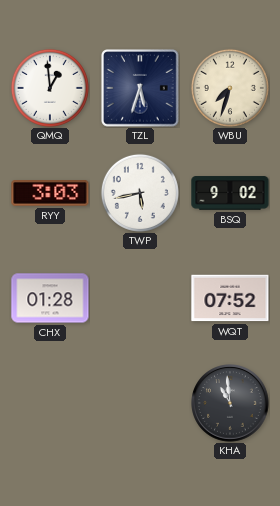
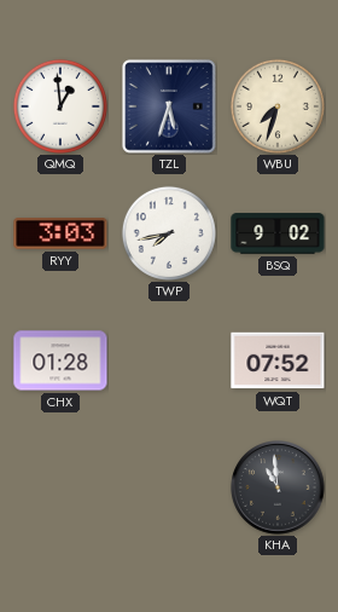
TWP: 5:43 -> 7:43 (169, 233)
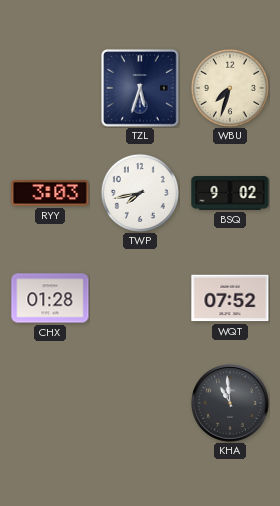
QMQ: 12:59 -> none (60, 106)
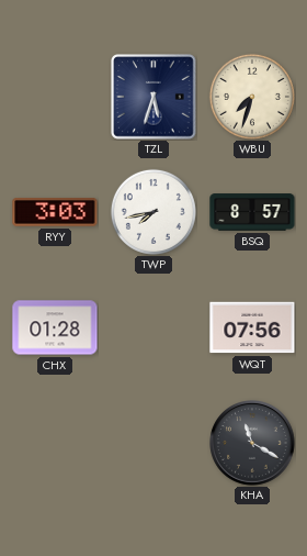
BSQ: 9:02 -> 8:57 (252, 212)
WQT: 07:52 -> 07:56 (252, 327)
KHA: 10:59 -> 11:20 (252, 443)
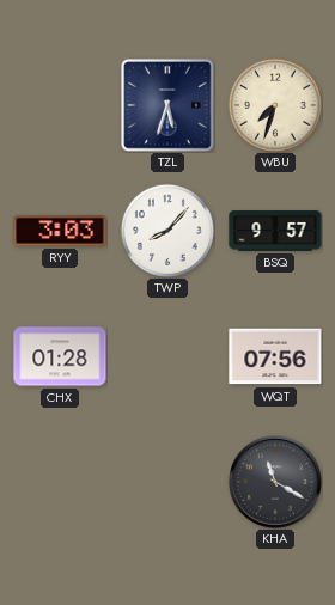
TWP: 7:43 -> 8:07 (167, 231)
BSQ: 8:57 -> 9:57 (275, 231)
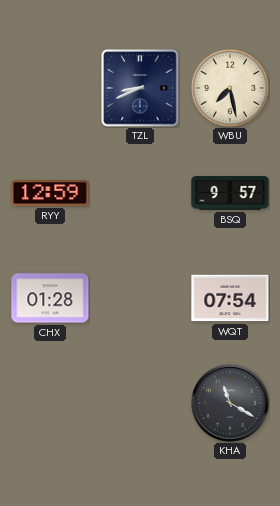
TZL: 5:33 -> 8:41 (141, 89)
WBU: 7:33 -> 7:28 (230, 88)
RYY: 3:03 -> 12:59 (50, 193)
TWP: 8:07 -> none (167, 231)
WQT: 07:56 -> 07:54 (230, 298)
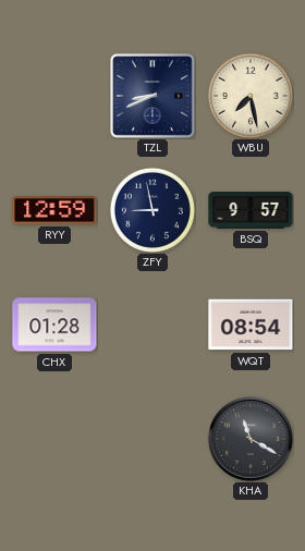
ZFY: none -> 8:58 (152, 210)
WQT: 07:54 -> 08:54 (251, 325)
